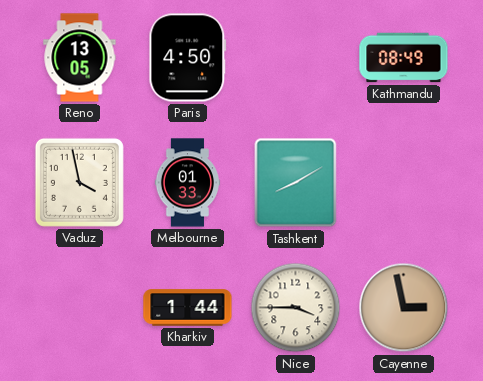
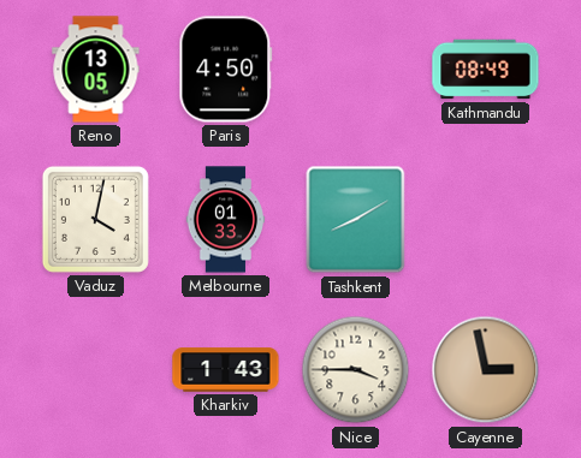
Vaduz: 3:58 -> 4:02 (95, 219)
Kharkiv: 1:44 -> 1:43 (226, 370)
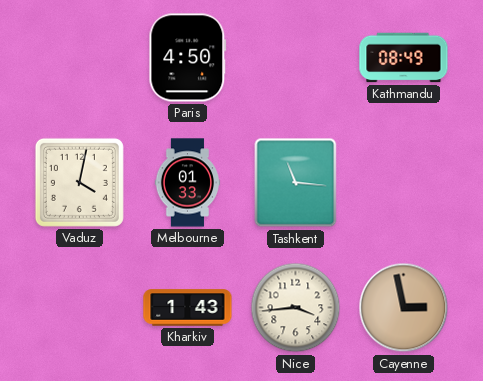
Reno: 13:05 -> none (96, 70)
Tashkent: 8:10 -> 11:16 (296, 183)
Nice: 3:45 -> 3:44 (296, 308)
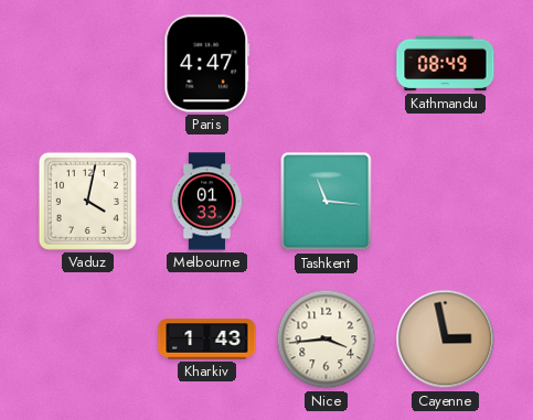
Paris: 4:50 -> 4:47 (207, 64)
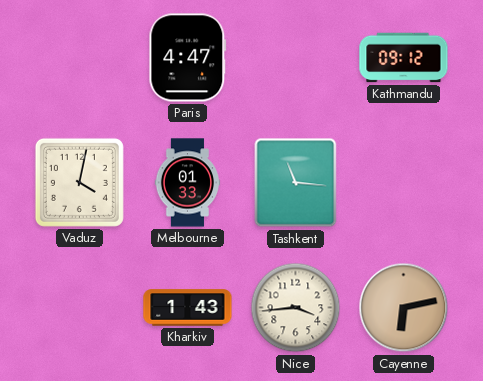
Kathmandu: 08:49 -> 09:12 (404, 58)
Cayenne: 2:58 -> 6:13 (404, 308)
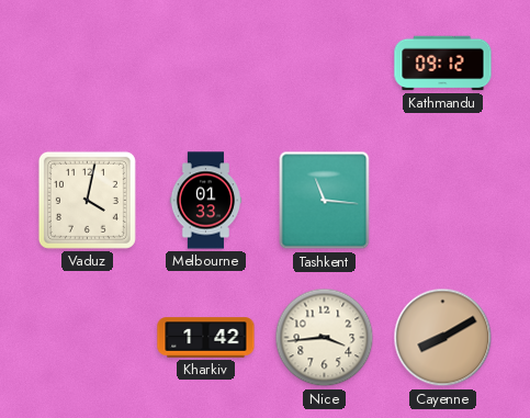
Paris: 4:47 -> none (188, 58)
Kharkiv: 1:43 -> 1:42 (206, 338)
Cayenne: 6:13 -> 8:10 (443, 338)
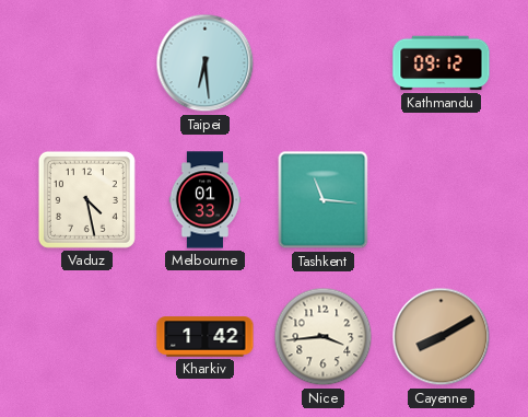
Taipei: none -> 6:29 (206, 63)
Vaduz: 4:02 -> 4:28 (86, 199)
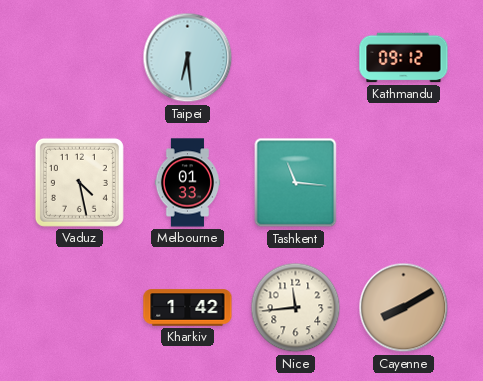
Nice: 3:44 -> 11:44 (296, 308)
